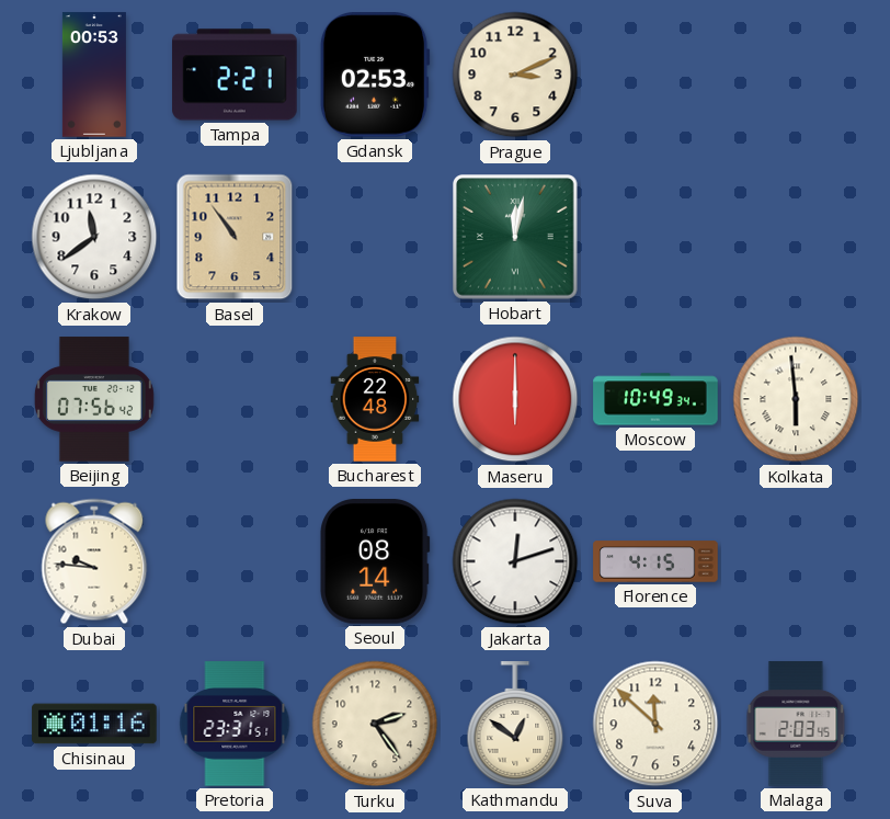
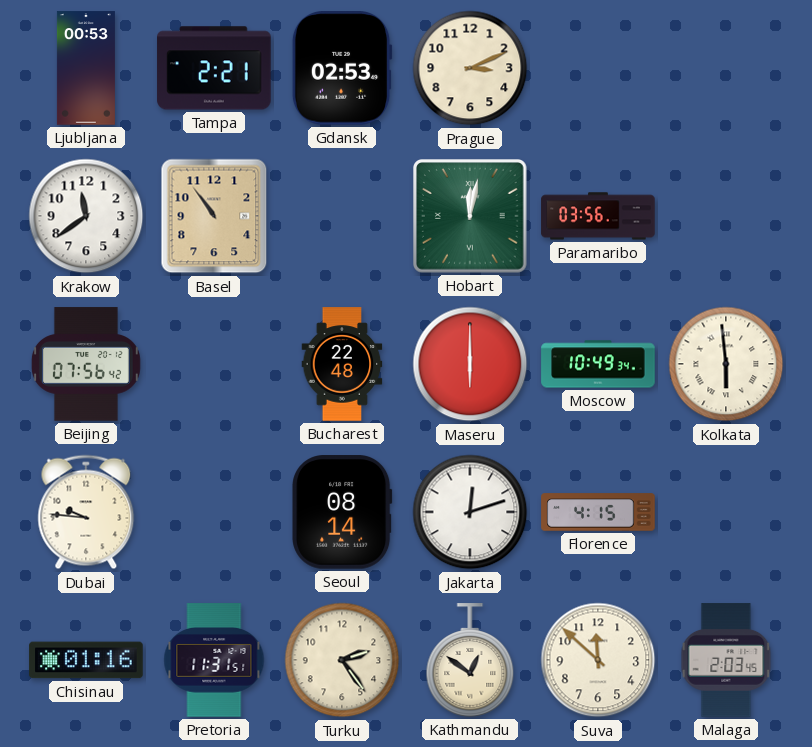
Paramaribo: none -> 03:56 (598, 216)
Pretoria: 23:31 -> 11:31 (214, 660)
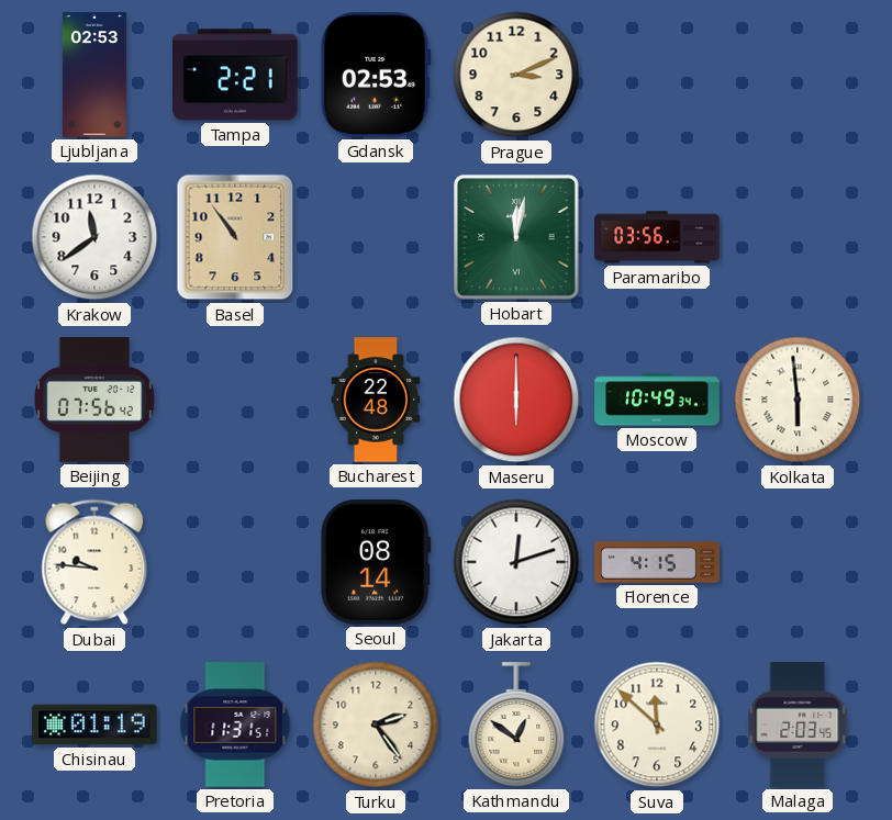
Ljubljana: 00:53 -> 02:53 (94, 75)
Chisinau: 01:16 -> 01:19 (94, 724)
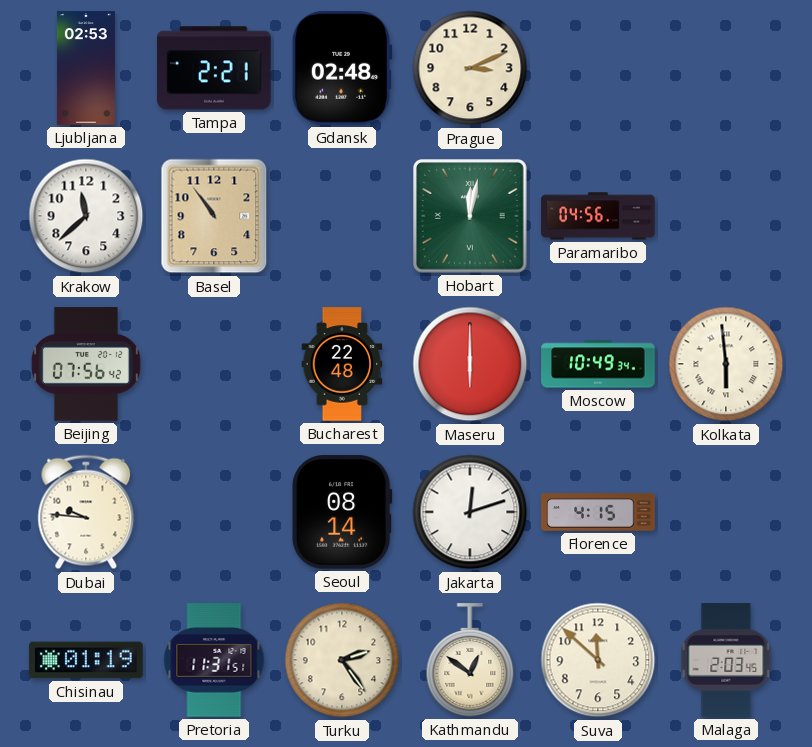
Gdansk: 02:53 -> 02:48 (342, 69)
Krakow: 11:39 -> 11:38 (86, 216)
Paramaribo: 03:56 -> 04:56 (598, 216)
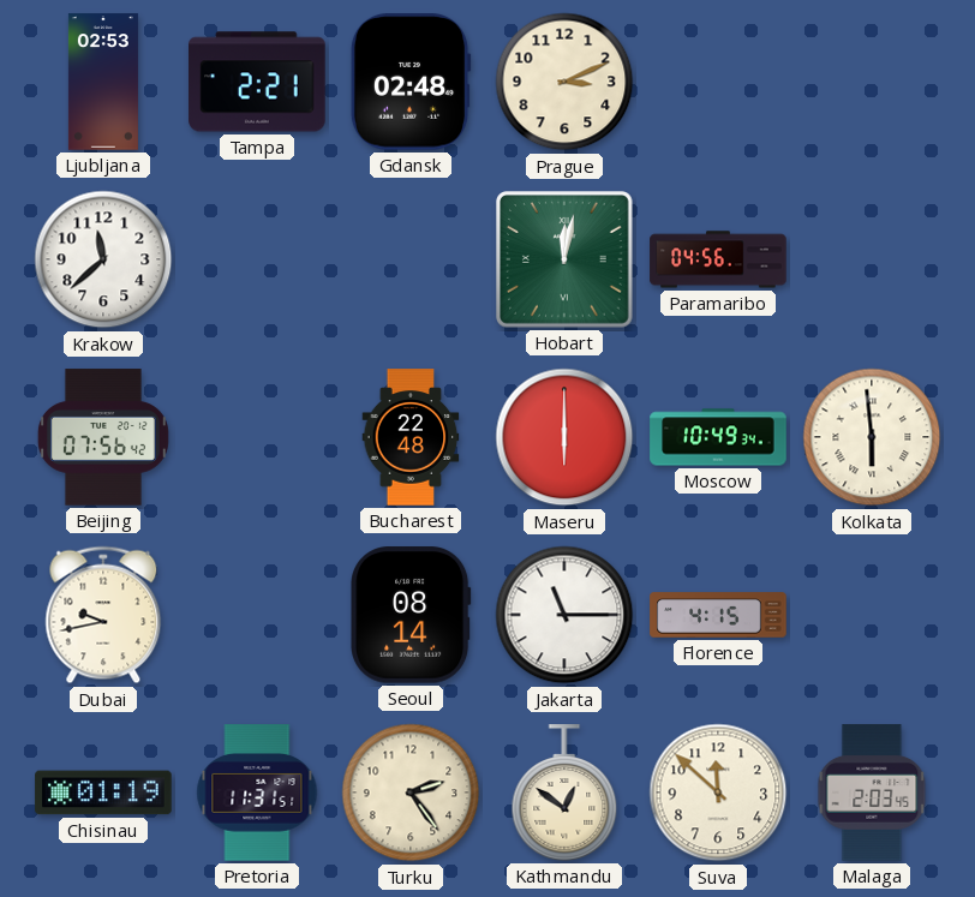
Basel: 10:54 -> none (214, 216)
Dubai: 9:46 -> 9:43 (103, 615)
Jakarta: 12:12 -> 11:15 (564, 615)
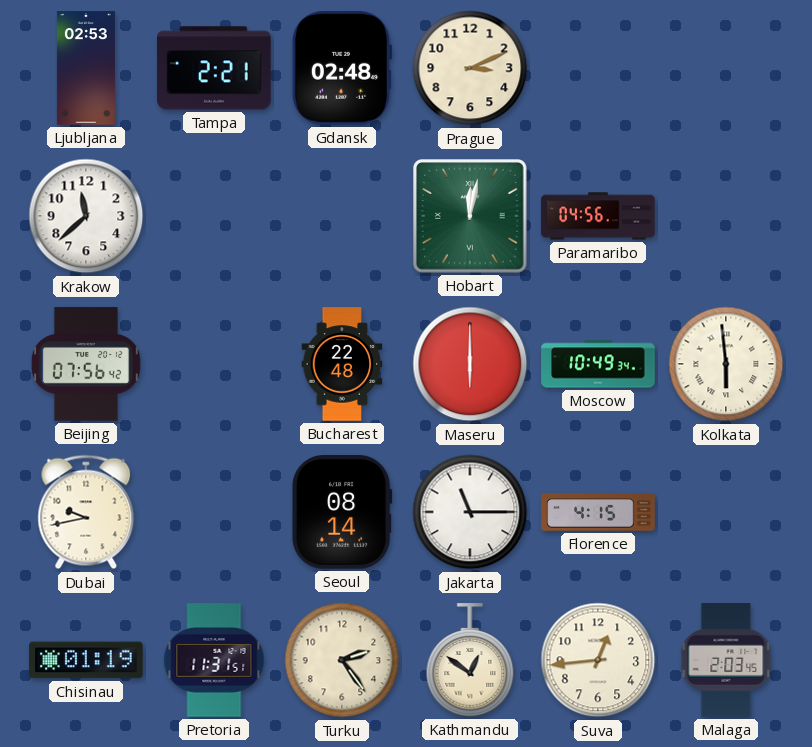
Suva: 11:52 -> 12:44 (598, 660)
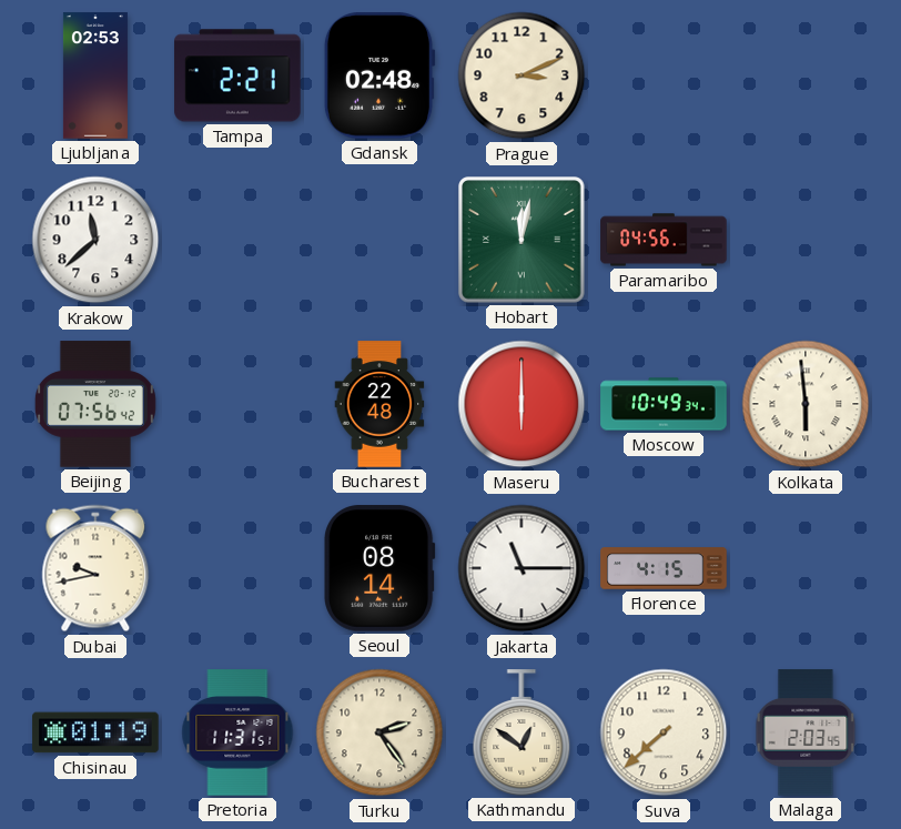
Suva: 12:44 -> 7:38 (664, 732)
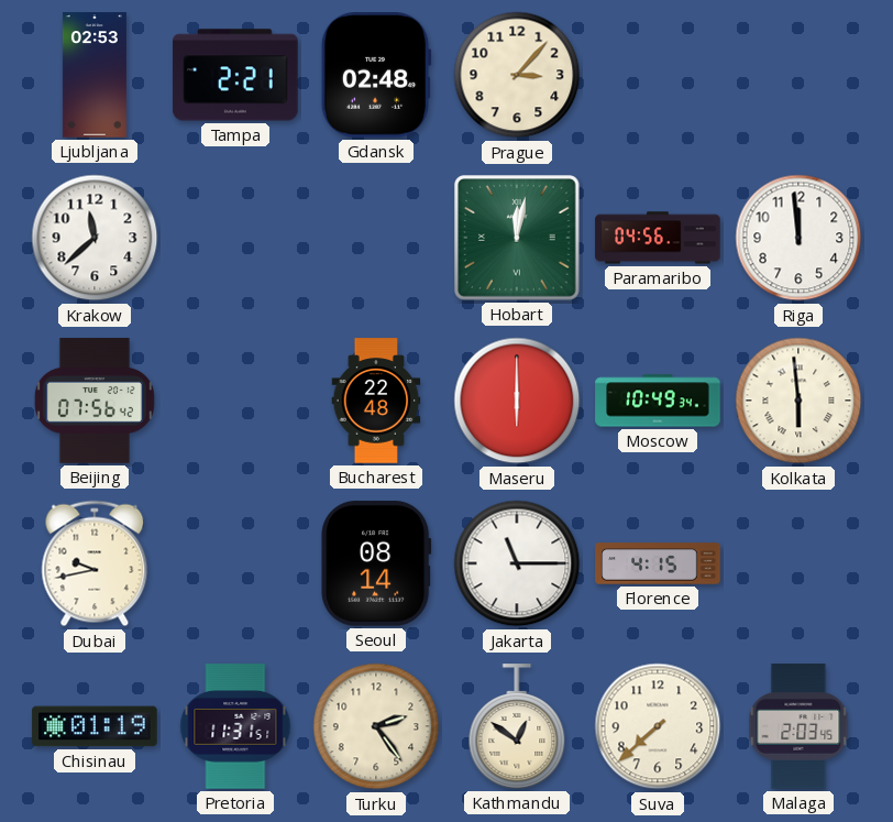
Prague: 3:11 -> 3:07 (517, 75)
Riga: none -> 11:59 (798, 238)
